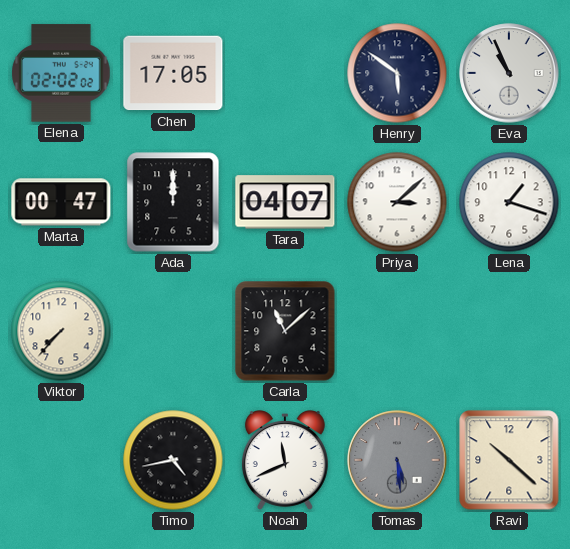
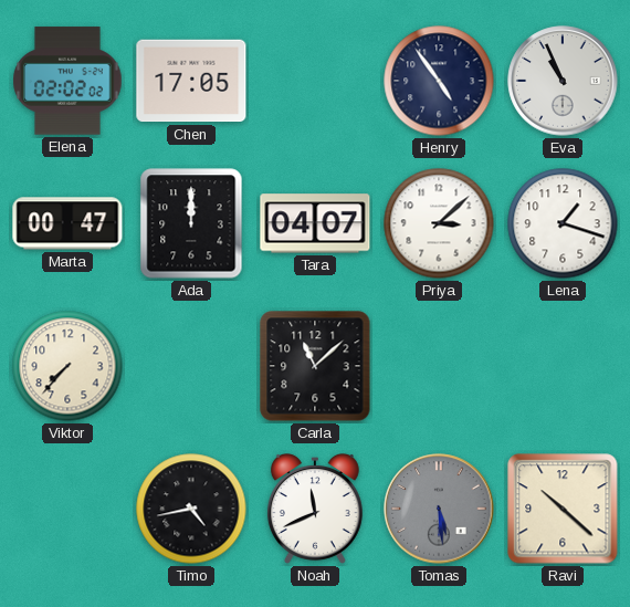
Henry: 5:51 -> 4:54 (439, 81)
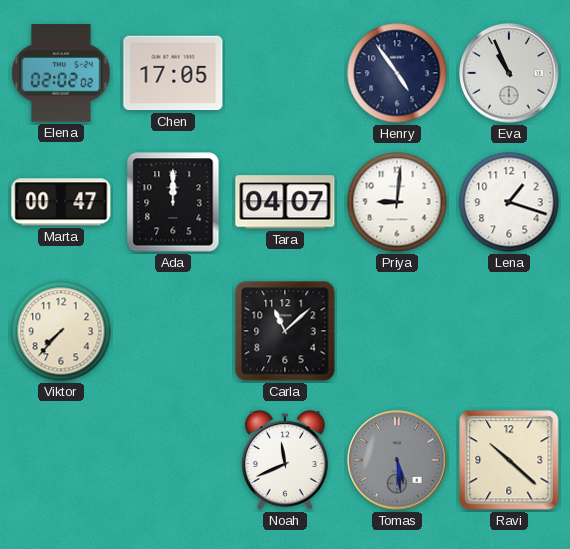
Priya: 3:08 -> 9:01 (397, 202)
Timo: 4:43 -> none (191, 509)
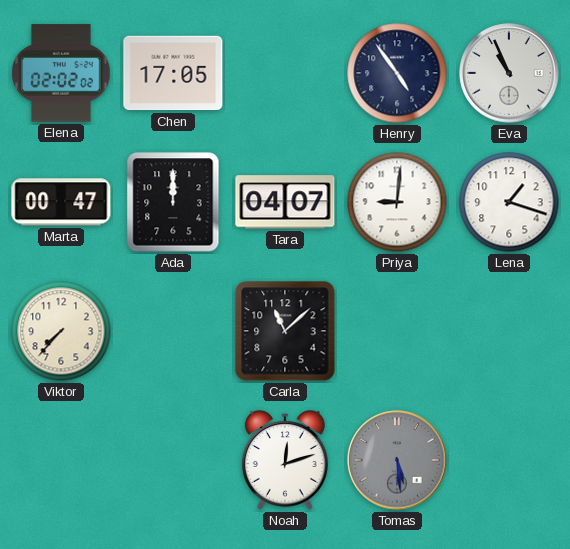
Noah: 11:41 -> 12:12 (285, 461)
Ravi: 10:22 -> none (509, 460)
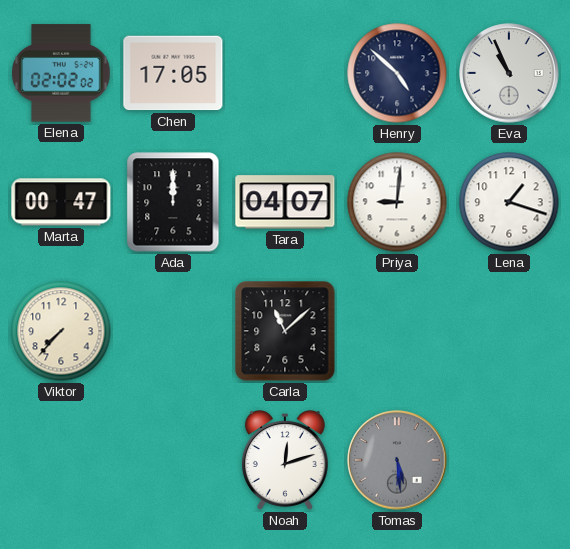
Henry: 4:54 -> 4:52 (397, 73)
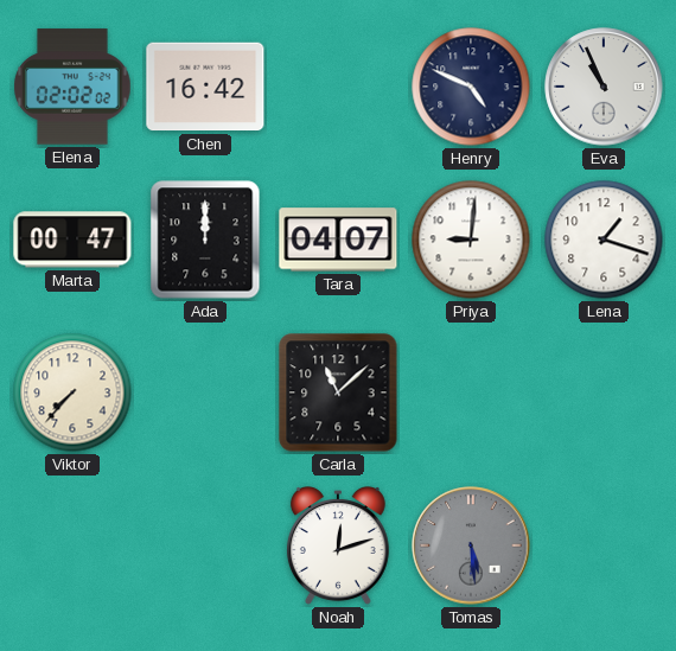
Chen: 17:05 -> 16:42 (205, 87)
Henry: 4:52 -> 4:49 (471, 87)
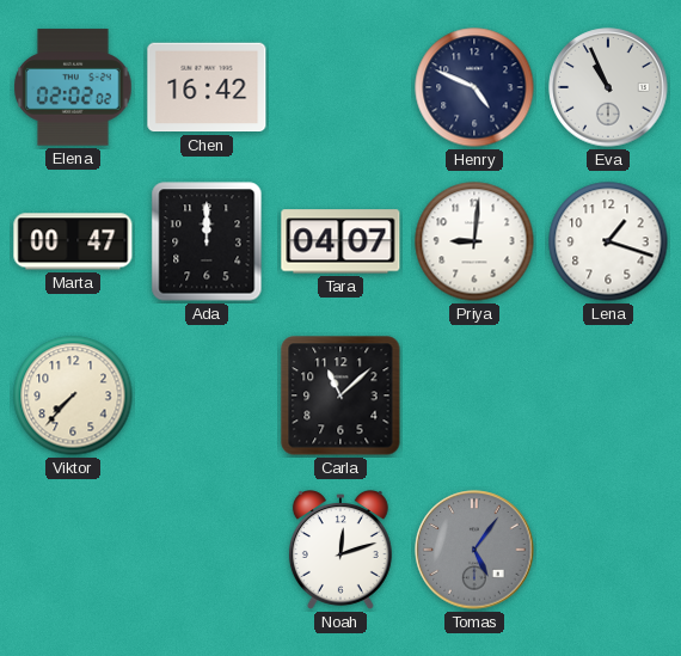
Tomas: 5:29 -> 5:06 (474, 550)
